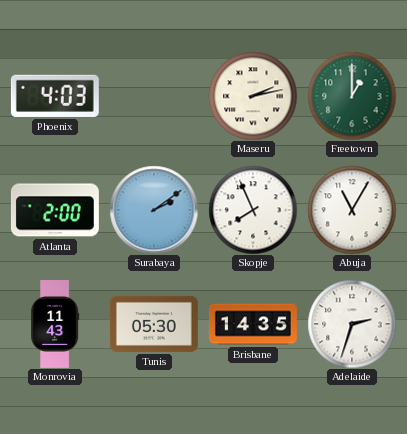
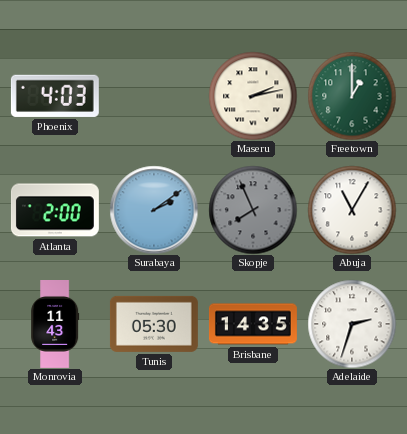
Skopje dial: white -> grey (253, 210)
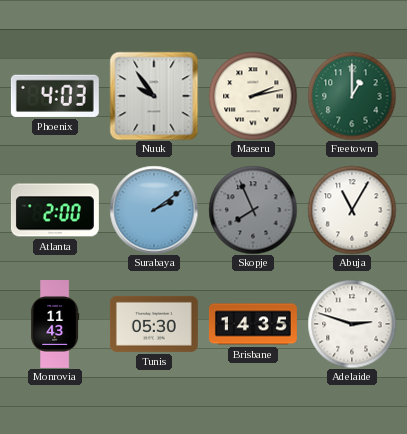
Nuuk: none -> 9:54 (154, 96)
Adelaide: 2:33 -> 2:48 (352, 324)
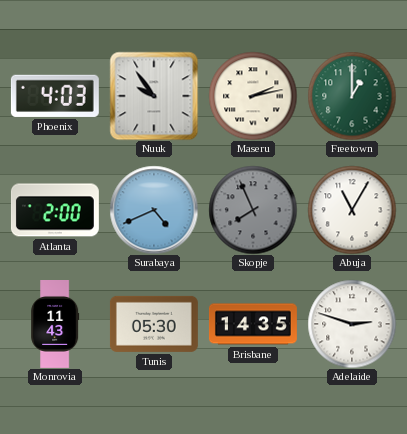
Surabaya: 2:09 -> 4:41 (154, 210)
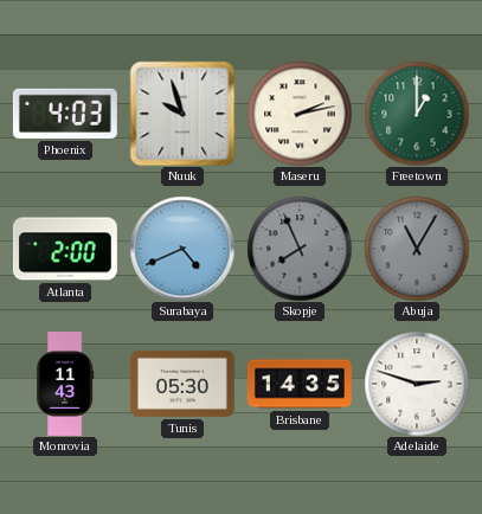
Nuuk: 9:54 -> 9:57 (182, 114)
Abuja dial: white -> grey (417, 249)
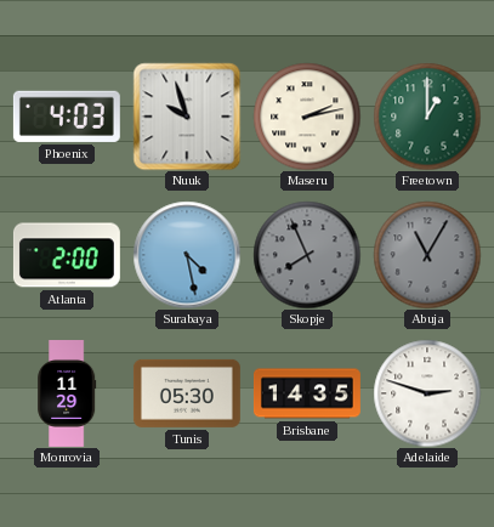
Surabaya: 4:41 -> 4:28 (187, 255)
Monrovia: 11:43 -> 11:29 (67, 395)
